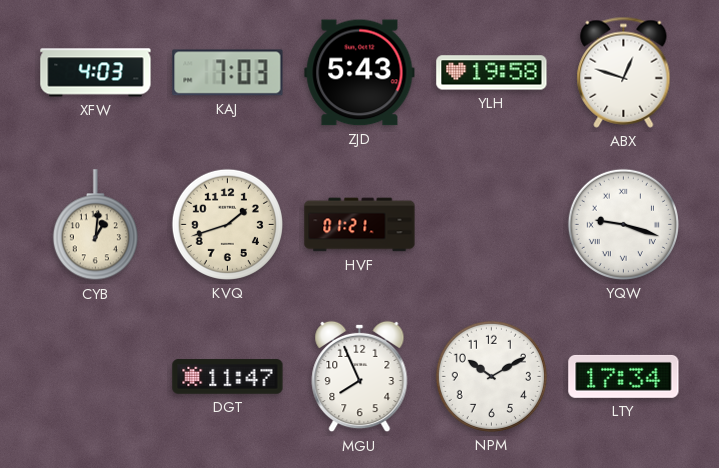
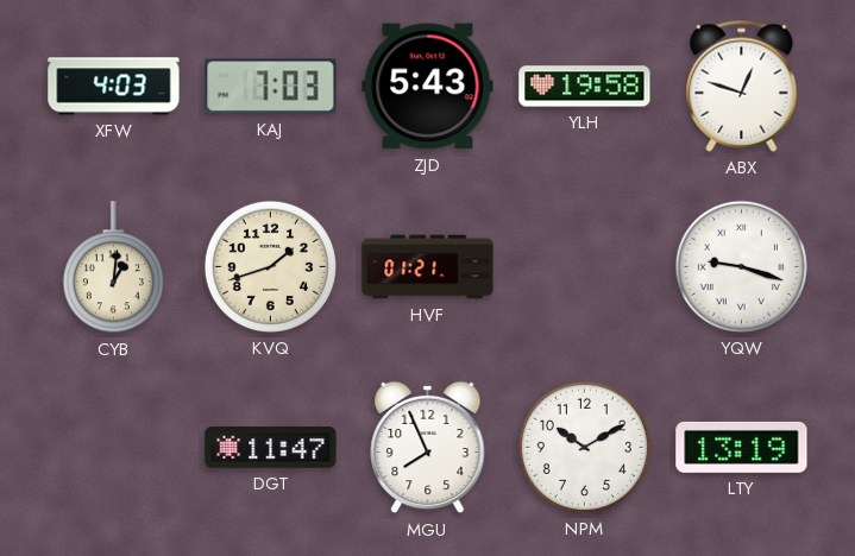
LTY: 17:34 -> 13:19 (742, 447)
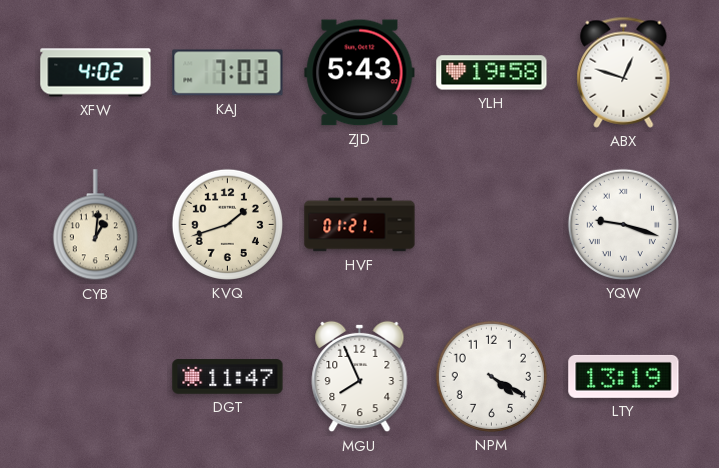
XFW: 4:03 -> 4:02 (96, 73)
NPM: 10:10 -> 4:20 (491, 376)
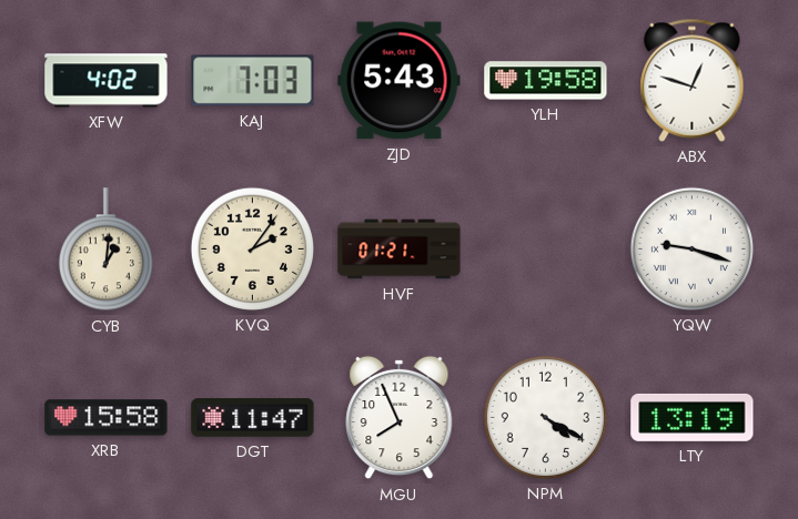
KVQ: 1:42 -> 2:06 (252, 248)
XRB: none -> 15:58 (107, 418)
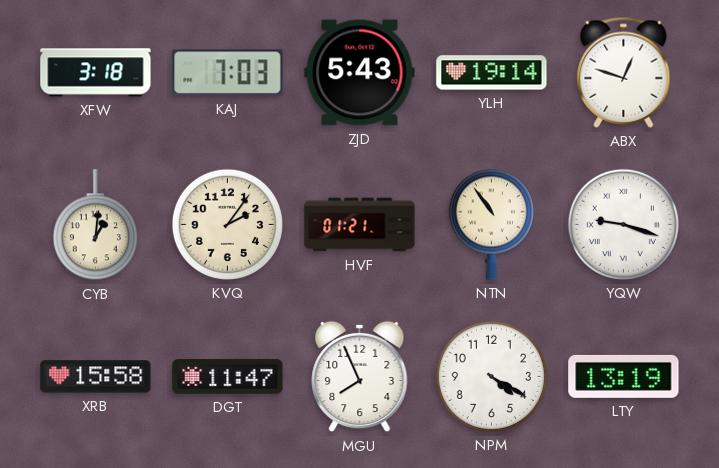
XFW: 4:02 -> 3:18 (96, 73)
YLH: 19:58 -> 19:14 (492, 73)
NTN: none -> 10:54 (491, 224)
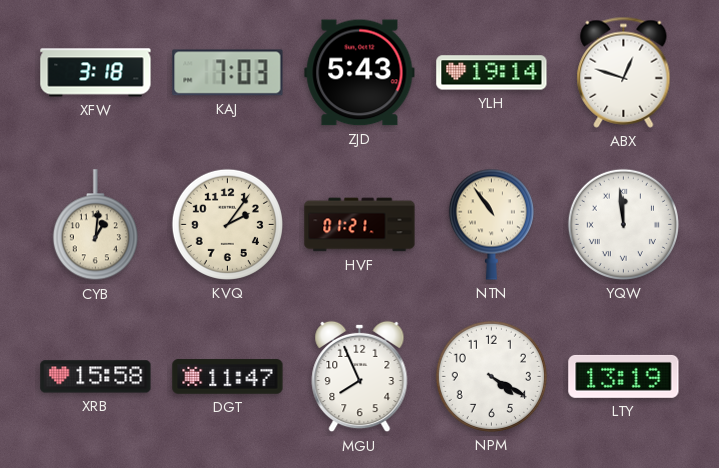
YQW: 9:18 -> 11:59 (623, 224)
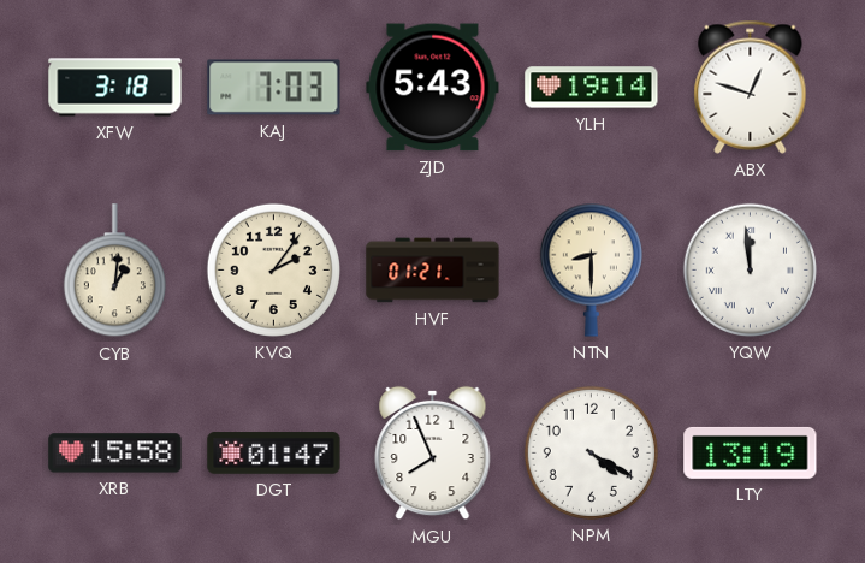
NTN: 10:54 -> 8:30 (591, 269)
DGT: 11:47 -> 01:47 (274, 454)
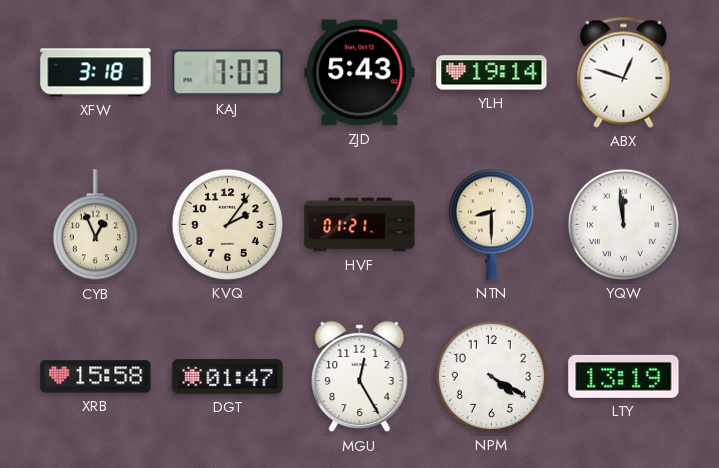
CYB: 1:01 -> 12:56 (95, 225)
MGU: 7:56 -> 12:25 (360, 377)
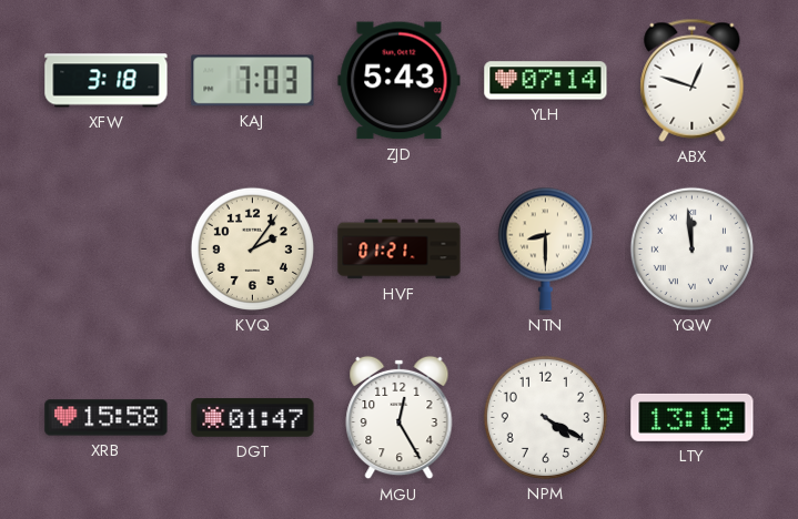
YLH: 19:14 -> 07:14 (546, 81)
CYB: 12:56 -> none (95, 225)
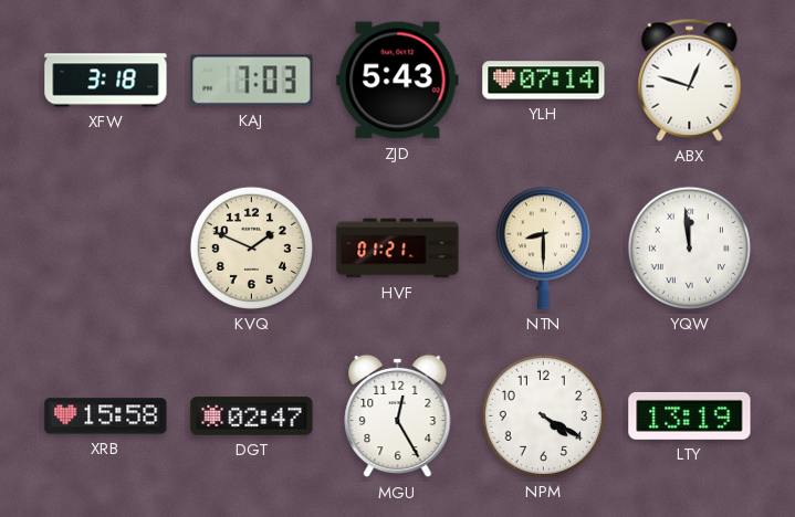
KVQ: 2:06 -> 1:49 (251, 247)
DGT: 01:47 -> 02:47 (252, 416)
